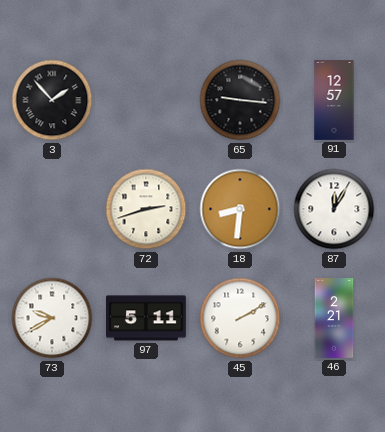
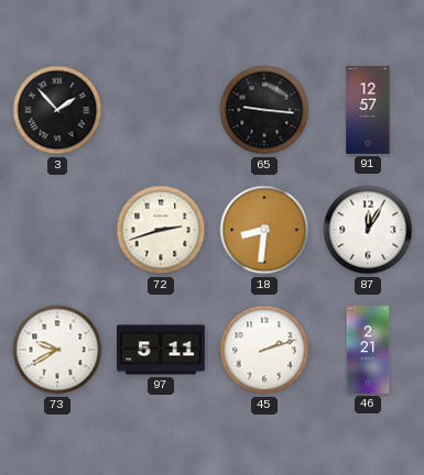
45: 2:10 -> 2:12 (264, 350)
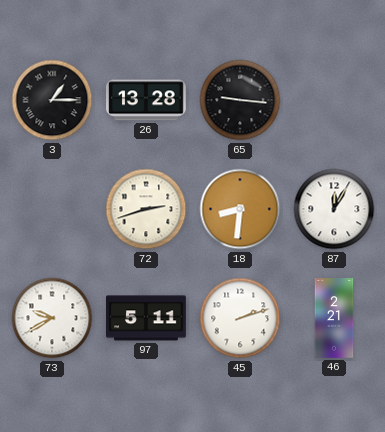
3: 1:53 -> 1:15 (52, 100)
26: none -> 13:28 (147, 100)
91: 12:57 -> none (368, 110)
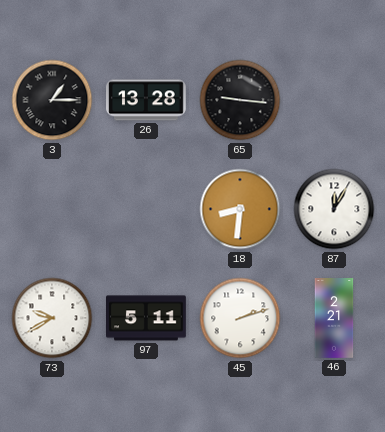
72: 2:42 -> none (146, 209)
